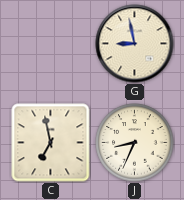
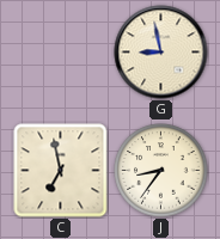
J: 8:34 -> 8:36 (161, 171)
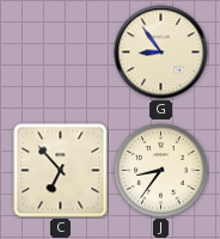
G: 8:58 -> 8:54 (161, 53)
C: 6:58 -> 6:53 (61, 171)
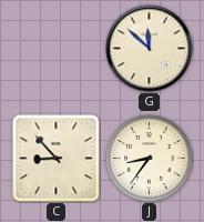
G: 8:54 -> 11:52 (150, 49)
C: 6:53 -> 8:53 (57, 159)
